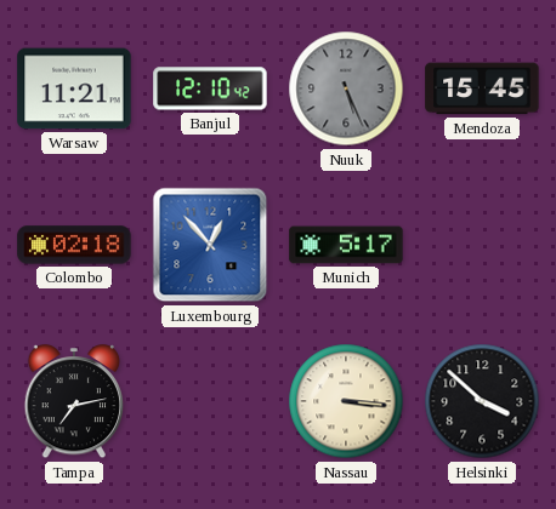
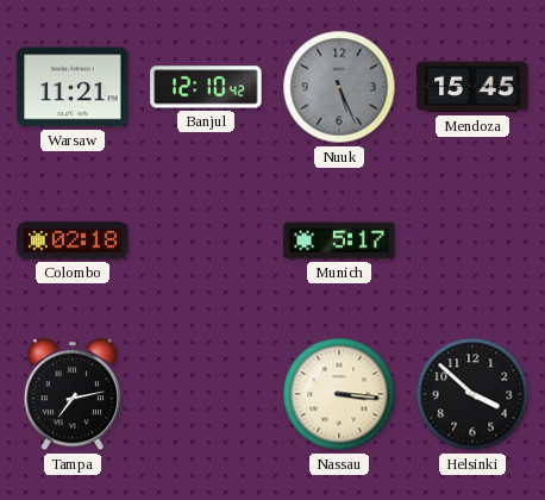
Luxembourg: 12:53 -> none (210, 245)
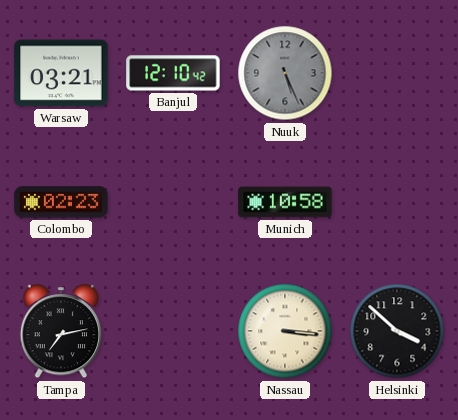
Warsaw: 11:21 -> 03:21 (61, 73)
Mendoza: 15:45 -> none (472, 87)
Colombo: 02:18 -> 02:23 (61, 202)
Munich: 5:17 -> 10:58 (285, 202)
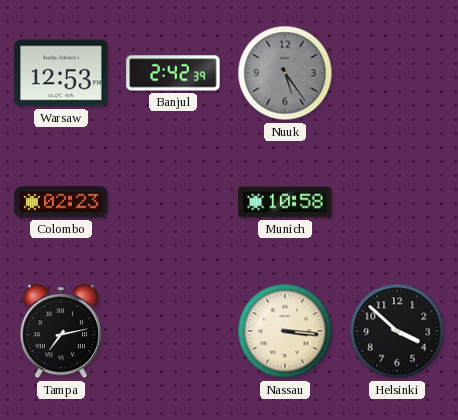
Warsaw: 03:21 -> 12:53 (61, 73)
Banjul: 12:10 -> 2:42 (173, 73)
Nuuk: 5:26 -> 5:24 (285, 73)
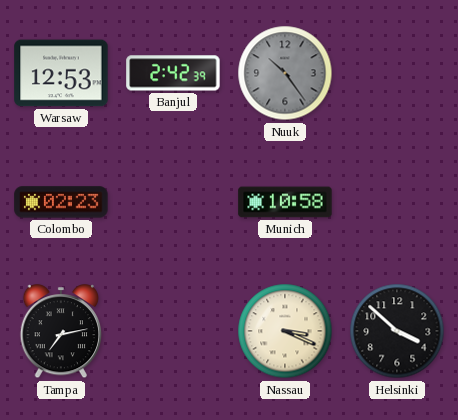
Nuuk: 5:24 -> 10:24 (285, 73)
Nassau: 3:16 -> 3:19 (285, 331)
